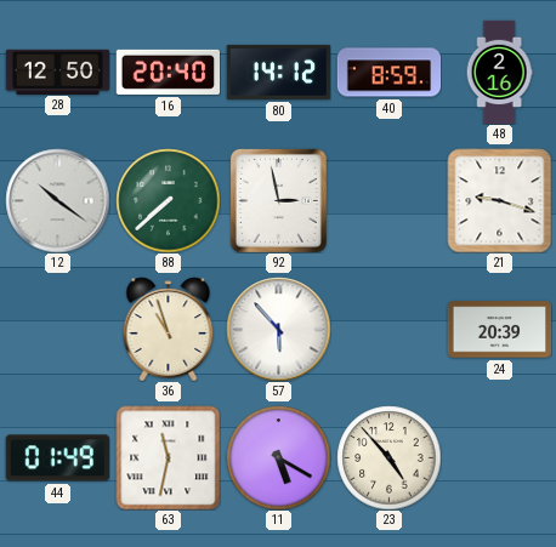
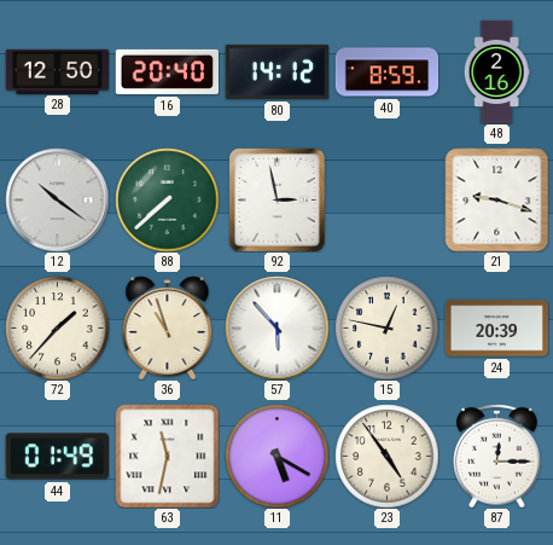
72: none -> 1:37 (57, 327)
15: none -> 12:47 (386, 327)
23: 4:53 -> 4:54 (386, 456)
87: none -> 12:15 (497, 456)
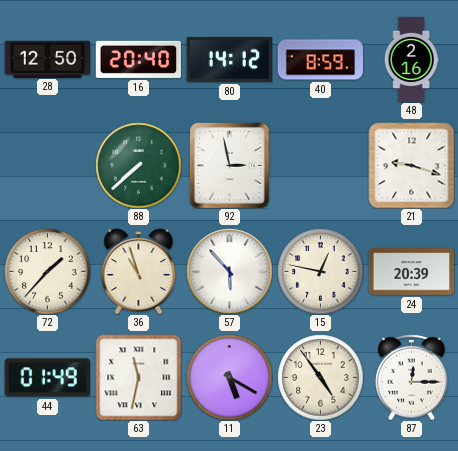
12: 10:21 -> none (57, 199)
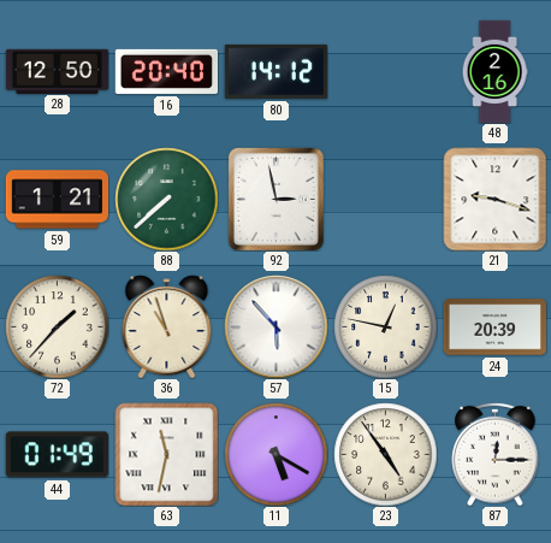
40: 8:59 -> none (320, 60)
59: none -> 1:21 (57, 200)
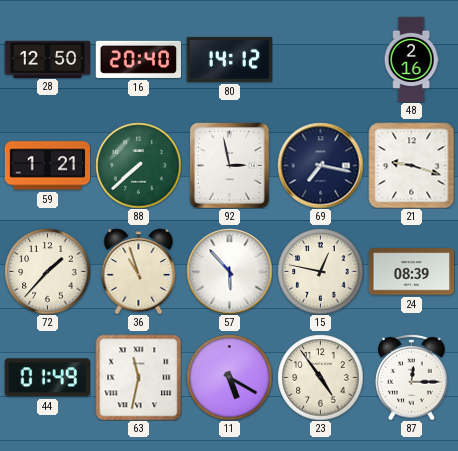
69: none -> 7:17 (320, 165)
24: 20:39 -> 08:39 (411, 272)
